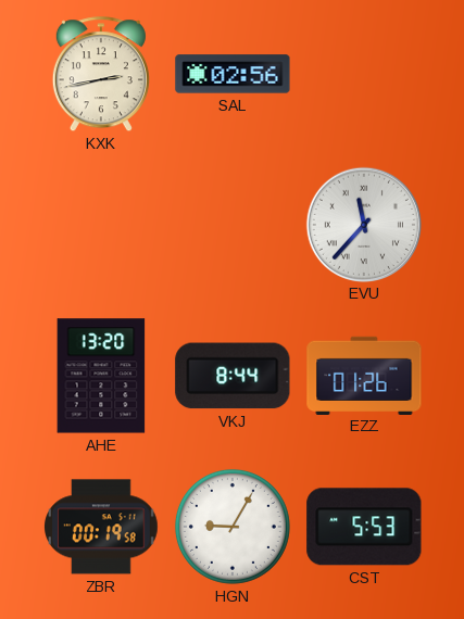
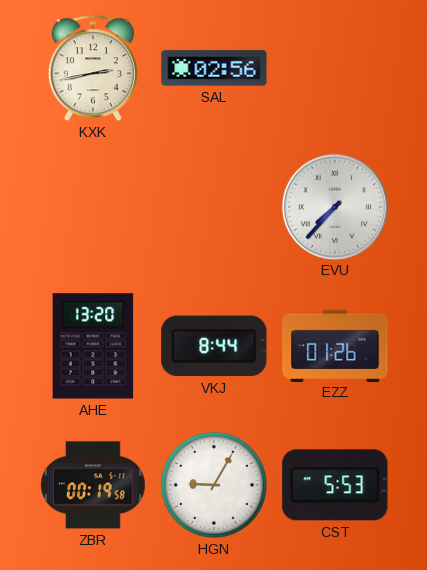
EVU: 11:37 -> 7:37 (334, 206)
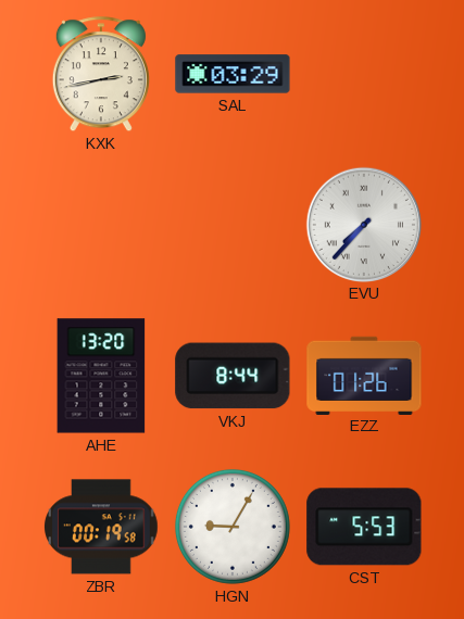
SAL: 02:56 -> 03:29 (233, 74)
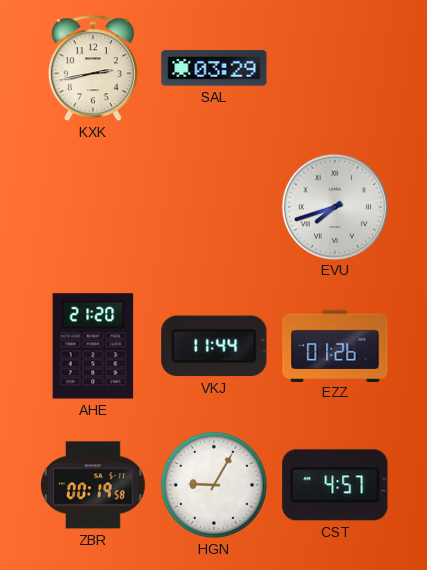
EVU: 7:37 -> 7:42 (334, 206)
AHE: 13:20 -> 21:20 (93, 346)
VKJ: 8:44 -> 11:44 (214, 346)
CST: 5:53 -> 4:57 (335, 485)
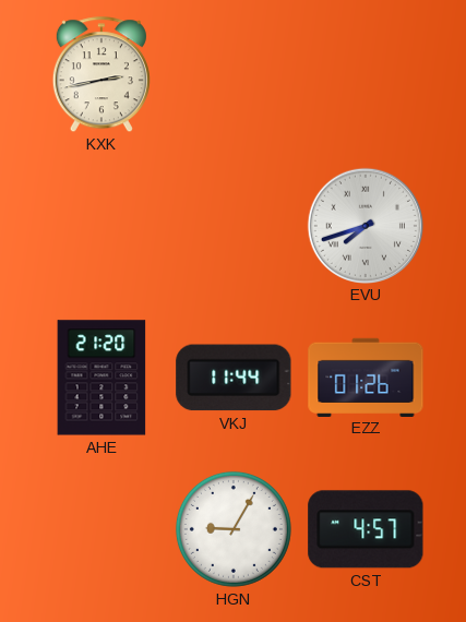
SAL: 03:29 -> none (214, 68)
ZBR: 00:19 -> none (94, 485)
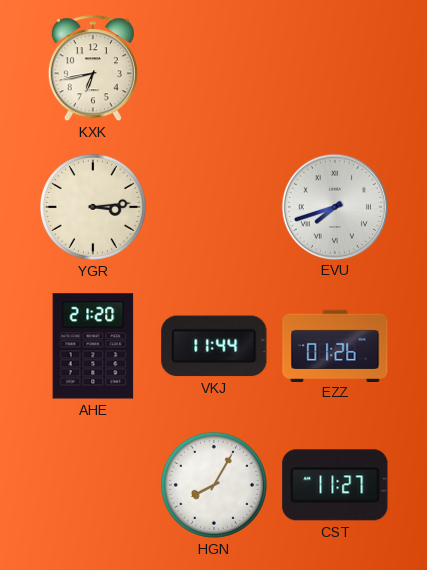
KXK: 2:43 -> 6:43 (93, 69)
YGR: none -> 3:14 (93, 207)
HGN: 9:05 -> 8:05 (214, 485)
CST: 4:57 -> 11:27 (335, 485)
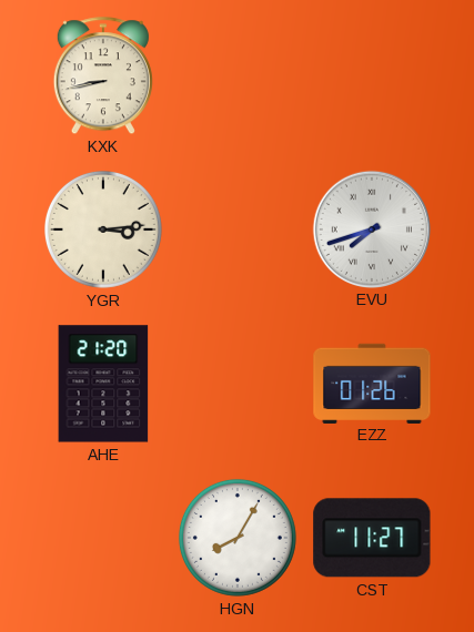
KXK: 6:43 -> 8:43 (103, 77)
VKJ: 11:44 -> none (214, 346)
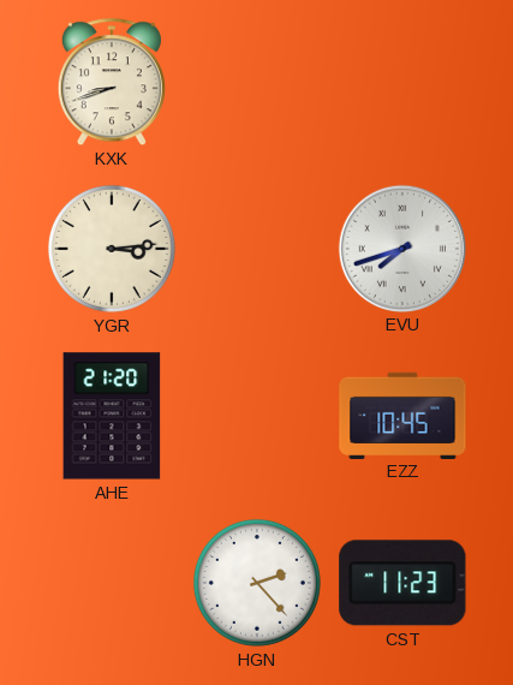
KXK: 8:43 -> 8:42 (112, 83)
EZZ: 01:26 -> 10:45 (402, 415)
HGN: 8:05 -> 2:23 (257, 583)
CST: 11:27 -> 11:23 (402, 583)
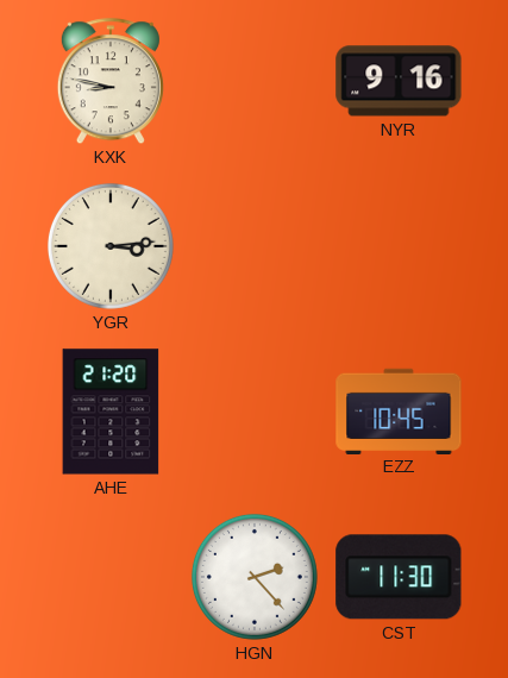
KXK: 8:42 -> 8:47 (111, 82)
NYR: none -> 9:16 (399, 81)
EVU: 7:42 -> none (401, 248)
CST: 11:23 -> 11:30 (399, 577)
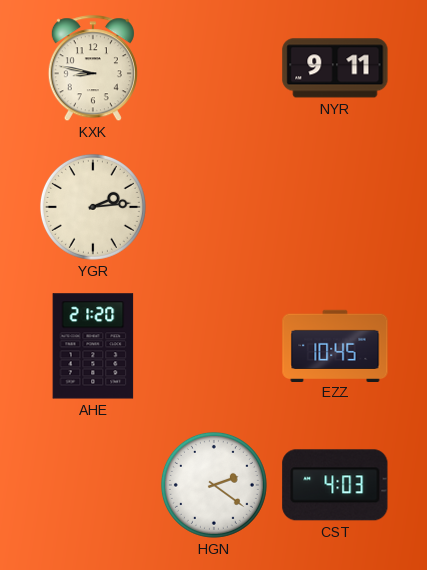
NYR: 9:16 -> 9:11 (335, 68)
YGR: 3:14 -> 2:14 (93, 207)
HGN: 2:23 -> 2:21 (214, 485)
CST: 11:30 -> 4:03 (335, 485)
